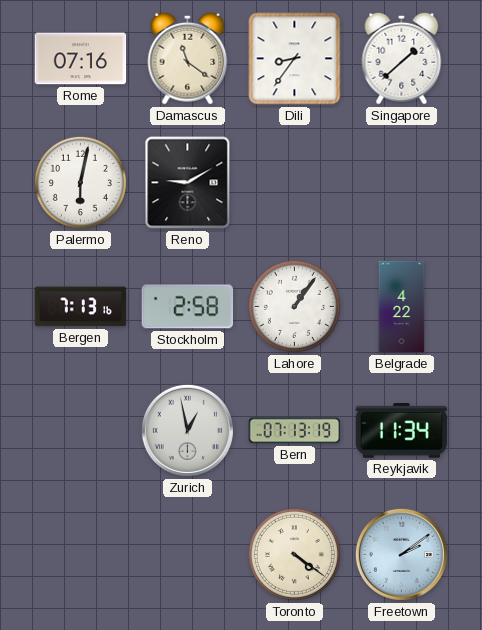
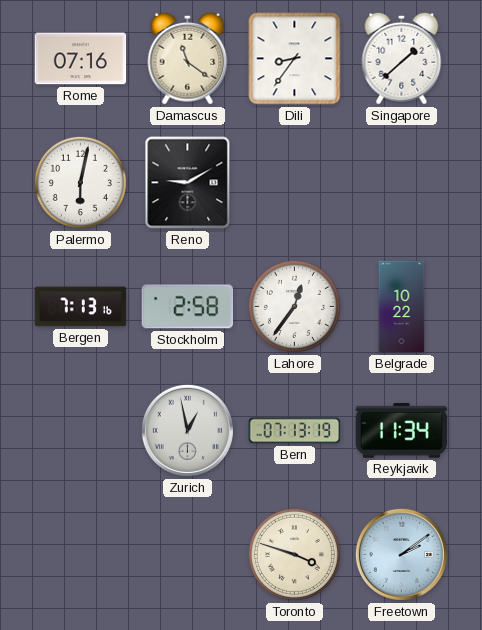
Lahore: 1:06 -> 12:36 (294, 306)
Belgrade: 4:22 -> 10:22 (402, 307)
Toronto: 4:21 -> 3:48 (294, 554)
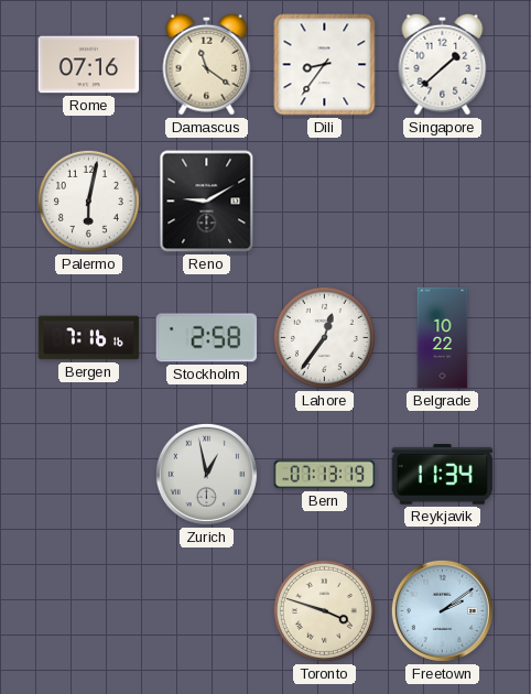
Bergen: 7:13 -> 7:16 (89, 338)
